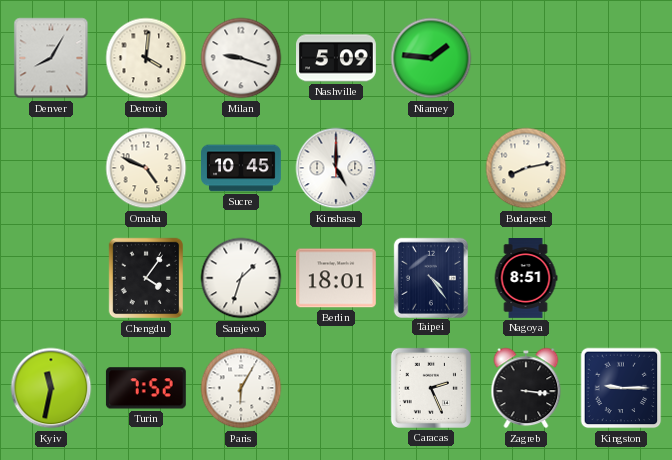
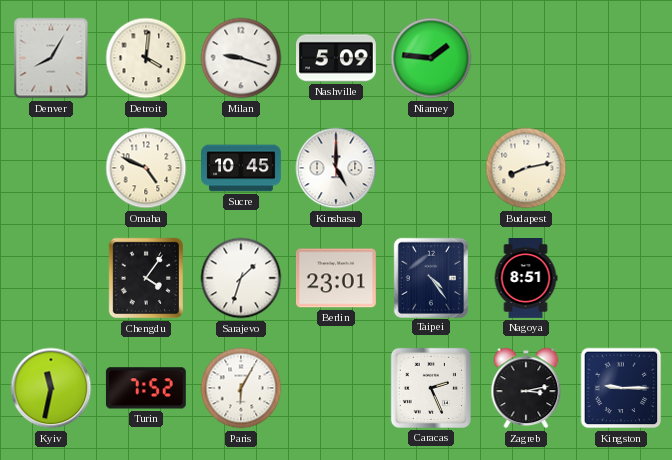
Berlin: 18:01 -> 23:01 (336, 278)
Zagreb: 3:16 -> 3:13 (526, 388)
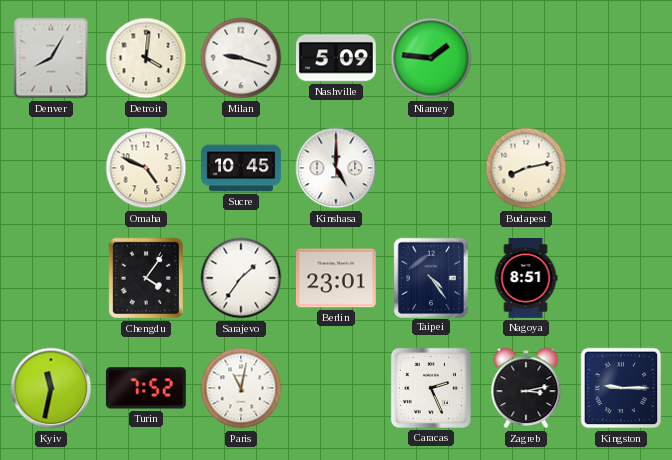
Sarajevo: 1:33 -> 1:36 (241, 278)
Paris: 6:05 -> 11:02 (241, 388)
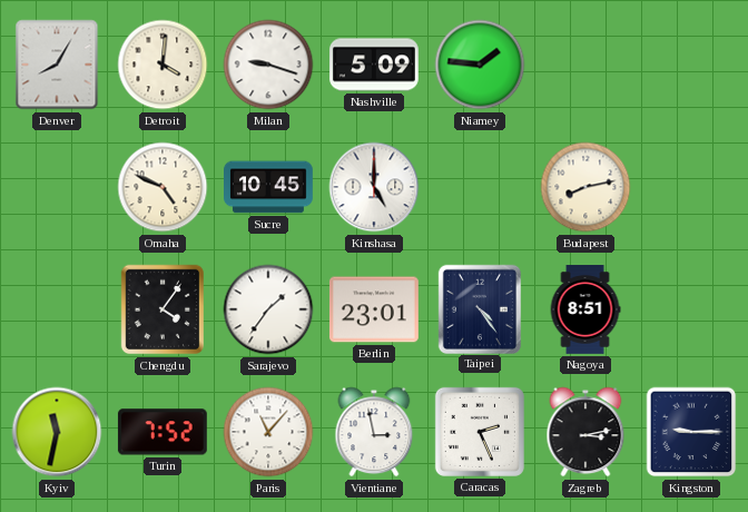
Paris: 11:02 -> 11:07 (268, 432)
Vientiane: none -> 2:58 (374, 432)
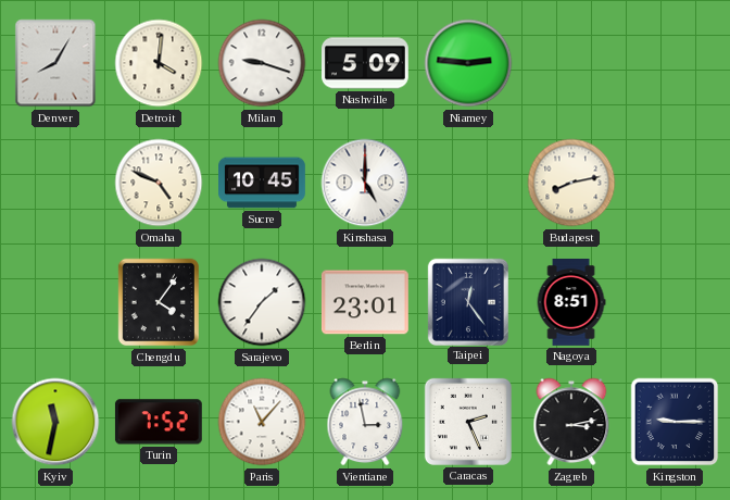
Niamey: 1:46 -> 2:46 (468, 63)
Taipei: 4:24 -> 12:24 (468, 301)
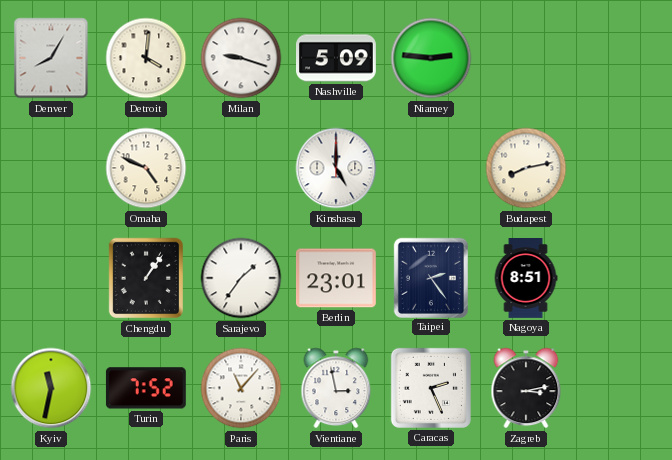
Sucre: 10:45 -> none (263, 183)
Chengdu: 4:06 -> 1:06 (145, 278)
Taipei: 12:24 -> 2:24 (431, 277)
Kingston: 9:15 -> none (675, 422)
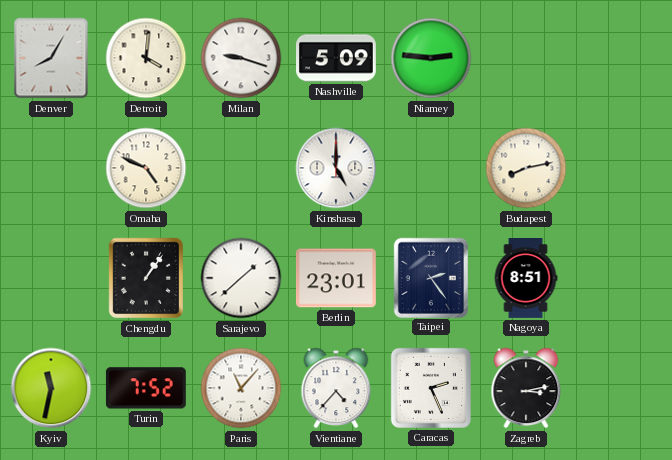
Sarajevo: 1:36 -> 1:38 (241, 278)
Vientiane: 2:58 -> 4:37 (336, 388)
